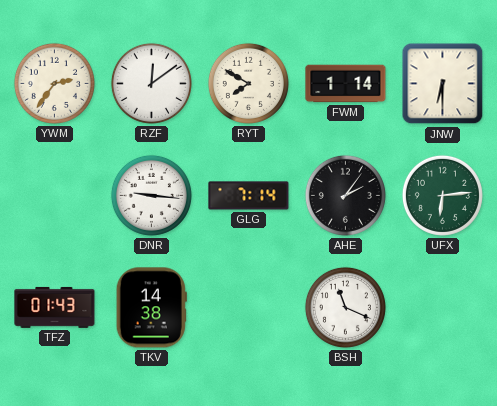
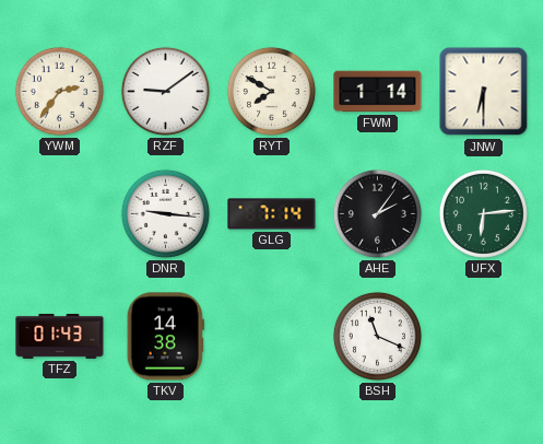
RZF: 12:09 -> 9:09 (165, 91)
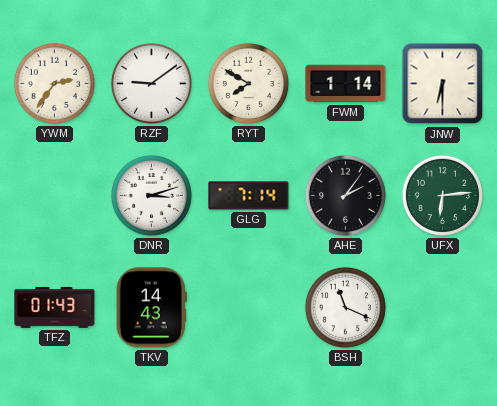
DNR: 9:16 -> 3:12 (151, 195)
TKV: 14:38 -> 14:43 (151, 308)
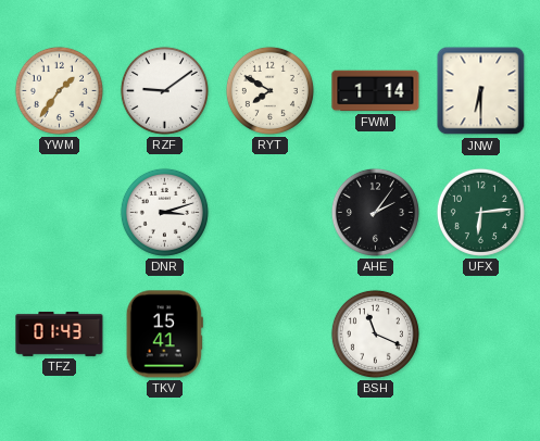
YWM: 2:36 -> 1:36 (59, 90)
GLG: 7:14 -> none (249, 196)
TKV: 14:43 -> 15:41 (164, 335)
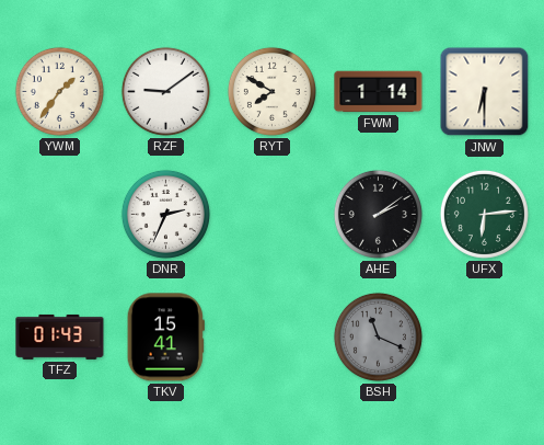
DNR: 3:12 -> 2:34 (165, 214)
AHE: 2:06 -> 2:09 (378, 214)
BSH dial: white -> grey (378, 336)
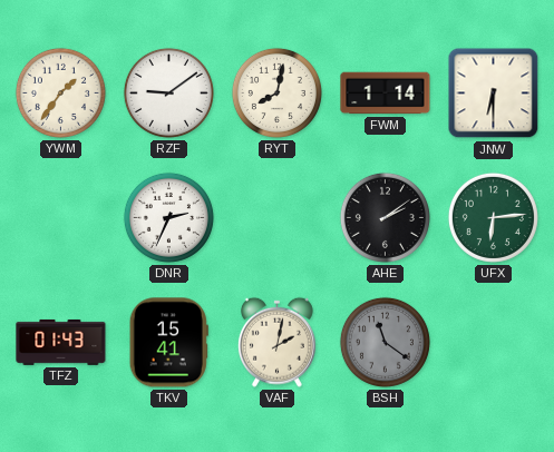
RYT: 7:50 -> 8:02 (276, 92)
VAF: none -> 2:02 (276, 342)
BSH: 11:19 -> 11:21 (385, 342)
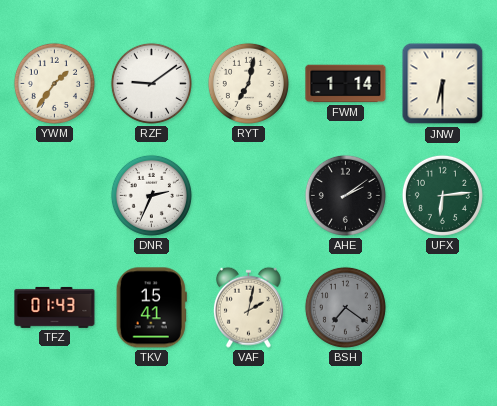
RYT: 8:02 -> 7:02 (248, 83)
BSH: 11:21 -> 7:21 (345, 307)
